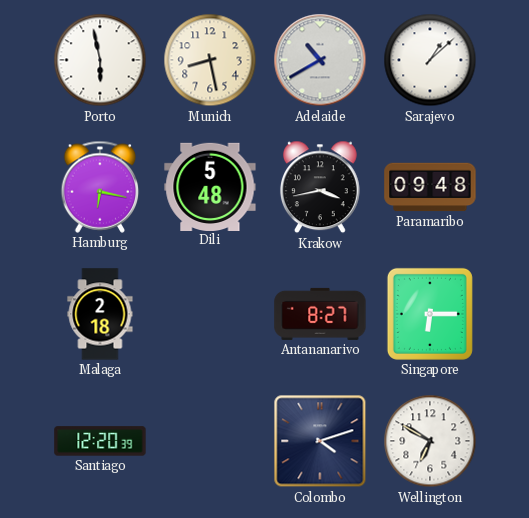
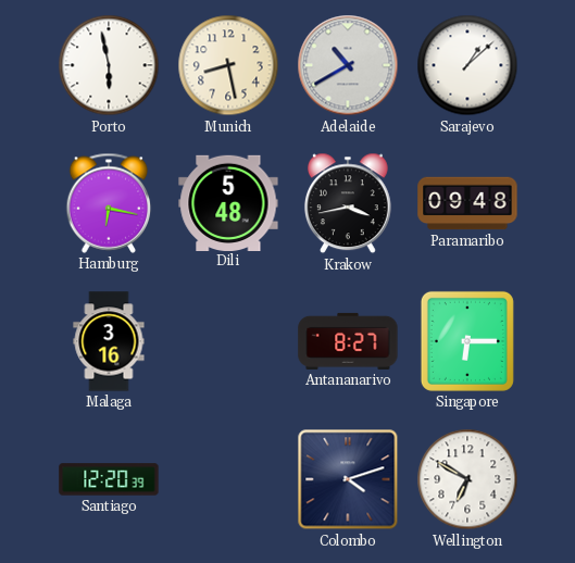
Malaga: 2:18 -> 3:16 (109, 341)
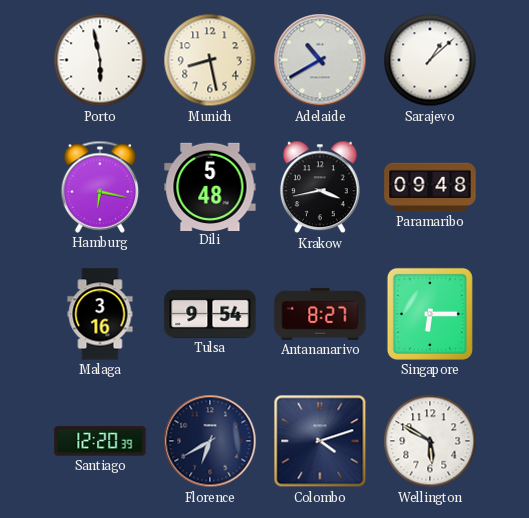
Tulsa: none -> 9:54 (210, 314)
Florence: none -> 6:40 (210, 441)
Wellington: 6:50 -> 5:50 (430, 441)
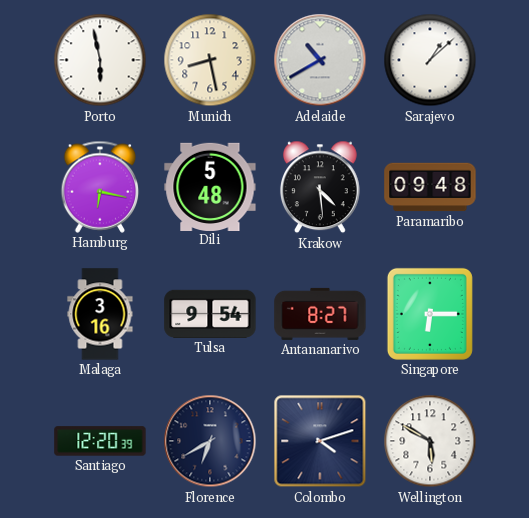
Krakow: 3:43 -> 4:29 (320, 187)
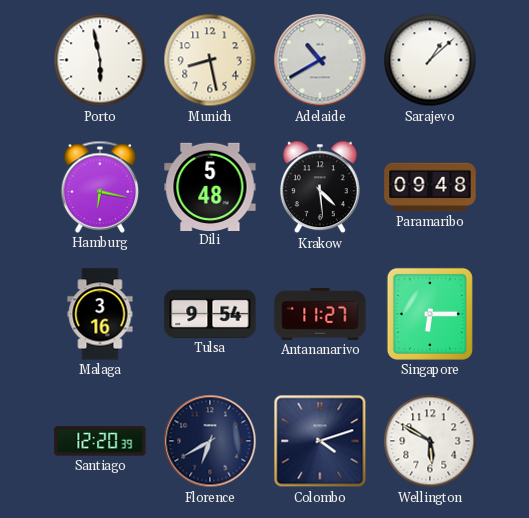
Antananarivo: 8:27 -> 11:27 (320, 314)
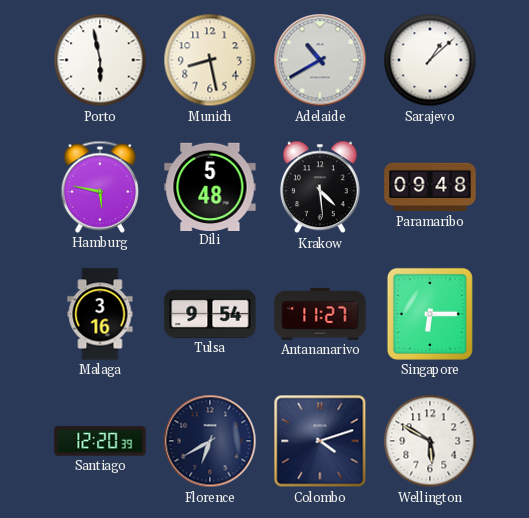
Hamburg: 6:17 -> 5:47 (100, 187)
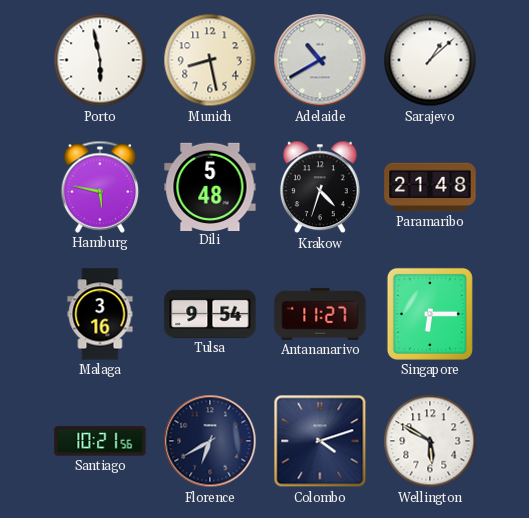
Krakow: 4:29 -> 4:33 (320, 187)
Paramaribo: 09:48 -> 21:48 (430, 187)
Santiago: 12:20 -> 10:21 (100, 441)
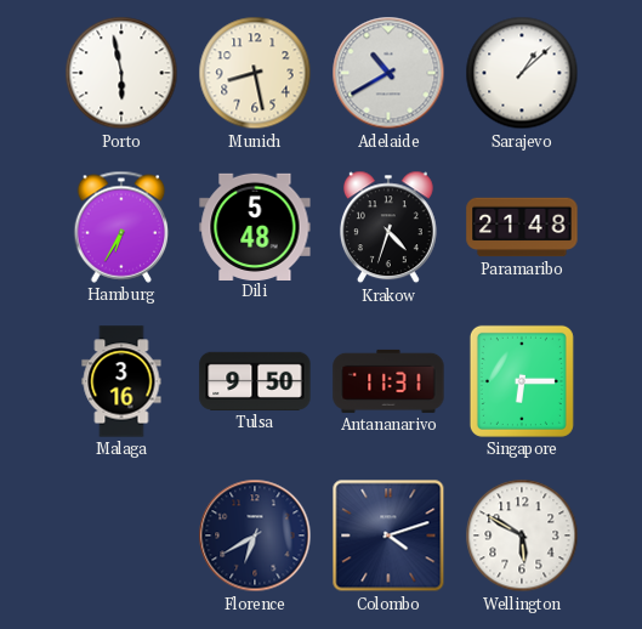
Hamburg: 5:47 -> 6:35 (121, 227)
Tulsa: 9:54 -> 9:50 (255, 381)
Antananarivo: 11:27 -> 11:31 (388, 381)
Santiago: 10:21 -> none (100, 441)
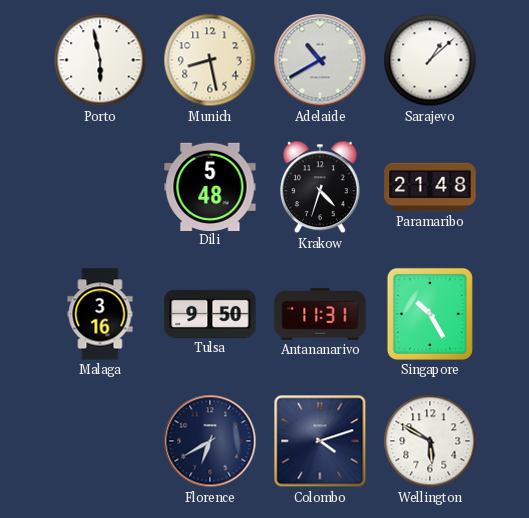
Hamburg: 6:35 -> none (121, 227)
Singapore: 6:15 -> 10:25 (430, 314)
